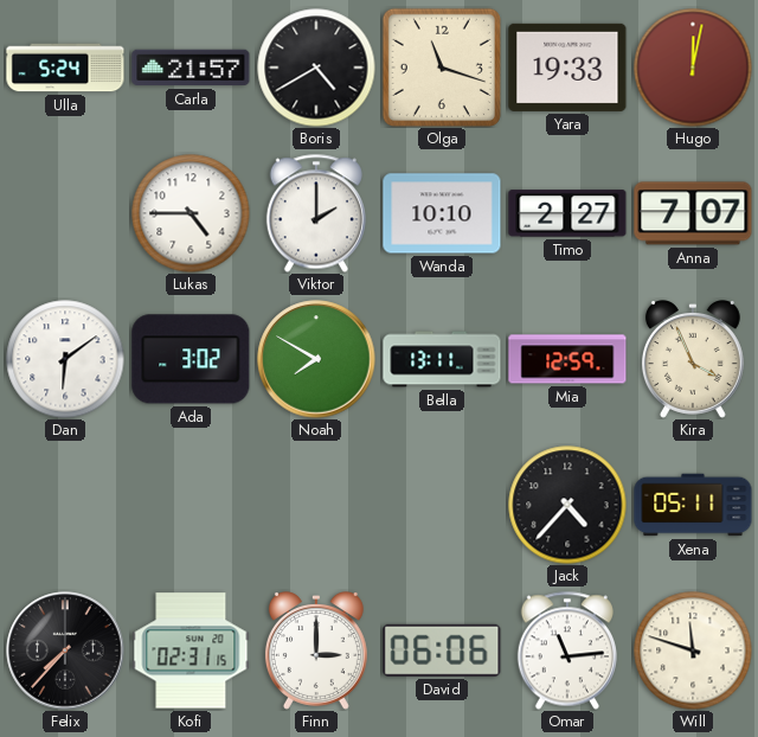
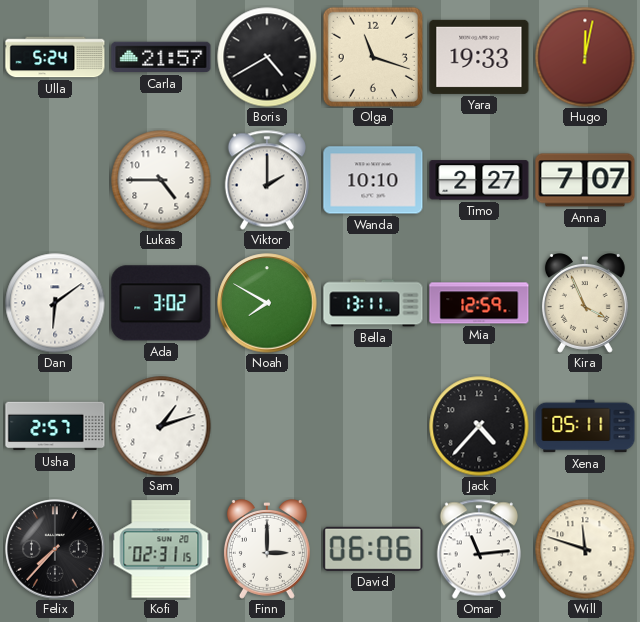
Usha: none -> 2:57 (55, 426)
Sam: none -> 1:12 (161, 426)
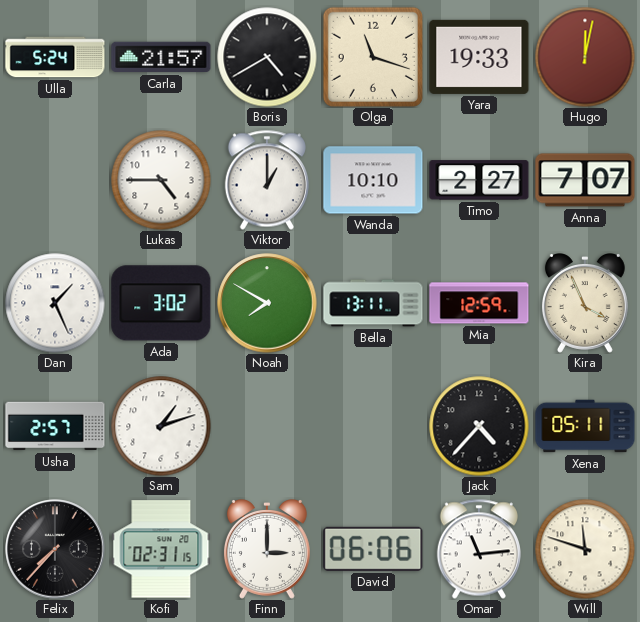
Viktor: 2:00 -> 1:00 (267, 180)
Dan: 6:09 -> 1:26 (55, 303)
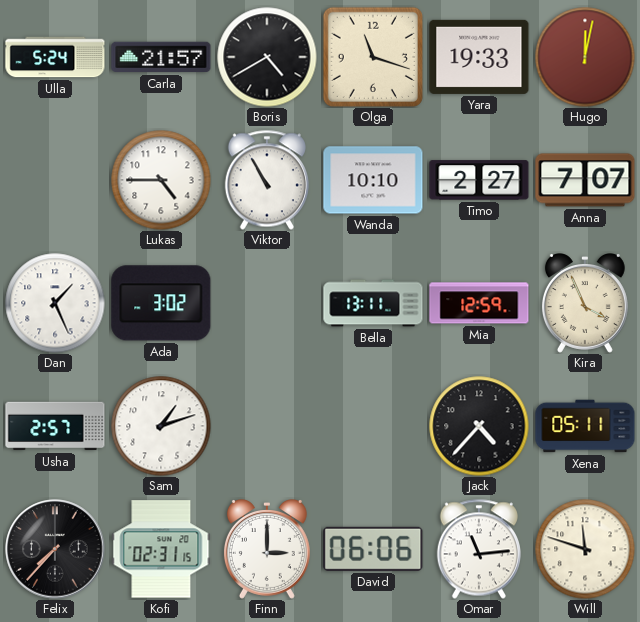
Viktor: 1:00 -> 10:55 (267, 180)
Noah: 7:50 -> none (267, 303)
